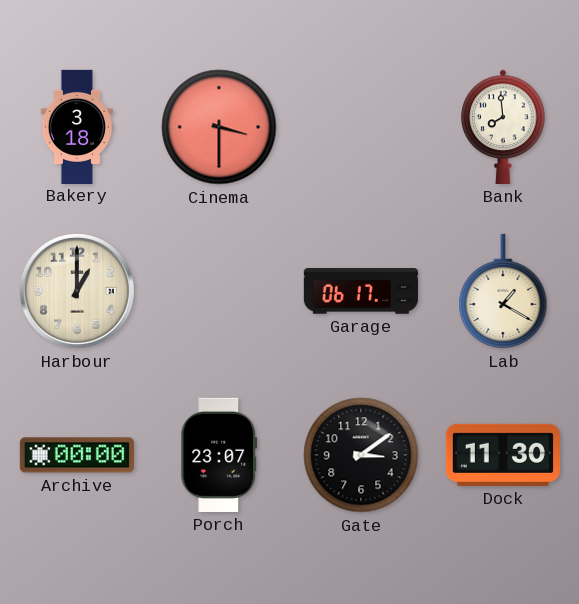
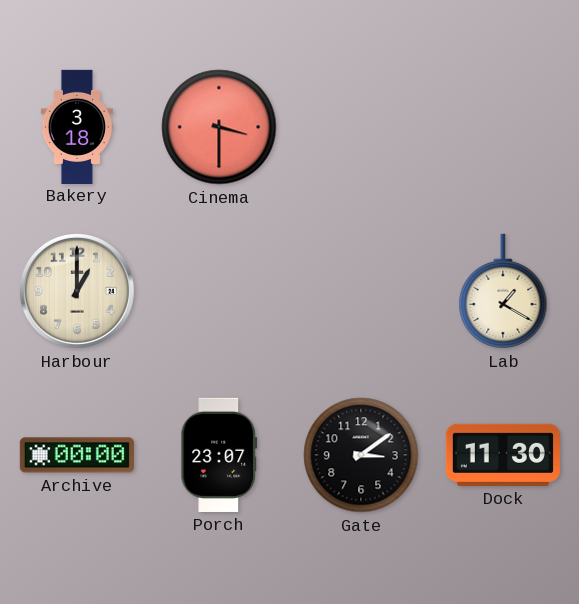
Bank: 7:59 -> none (503, 127)
Garage: 06:17 -> none (361, 291)
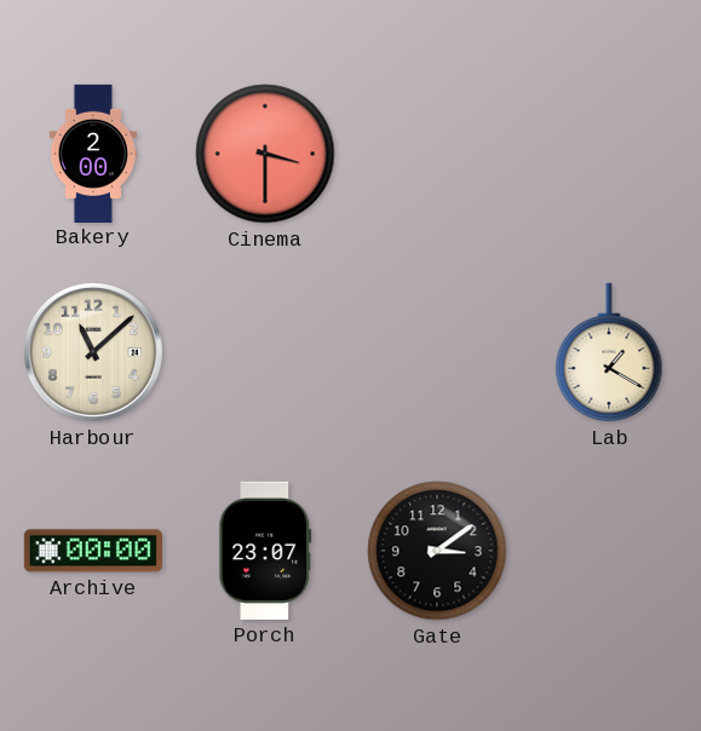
Bakery: 3:18 -> 2:00 (92, 152)
Harbour: 1:00 -> 11:08 (93, 352)
Dock: 11:30 -> none (503, 455)
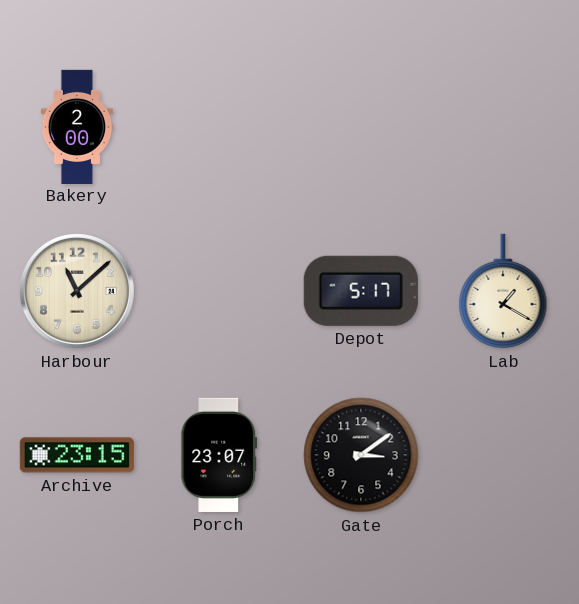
Cinema: 3:30 -> none (265, 154)
Depot: none -> 5:17 (361, 291)
Archive: 00:00 -> 23:15 (77, 455)
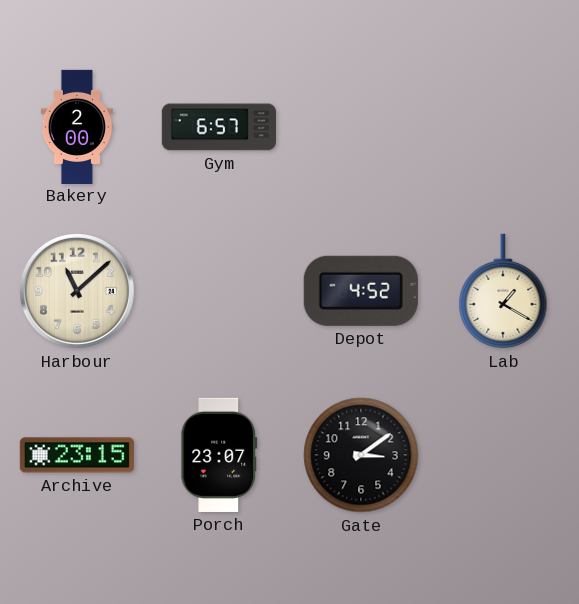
Gym: none -> 6:57 (219, 127)
Depot: 5:17 -> 4:52 (361, 291)
